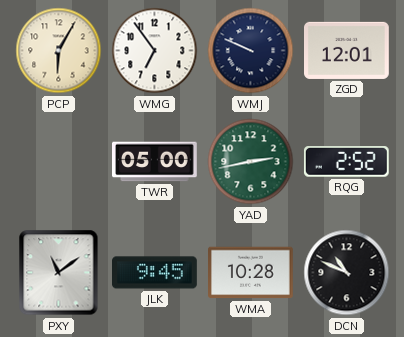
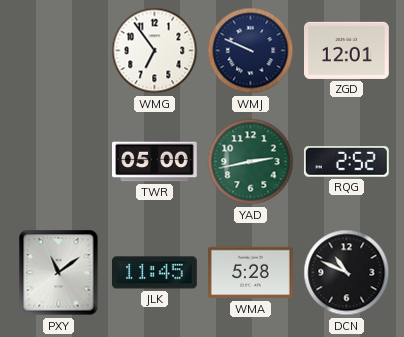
PCP: 6:05 -> none (59, 51)
JLK: 9:45 -> 11:45 (155, 273)
WMA: 10:28 -> 5:28 (251, 273)
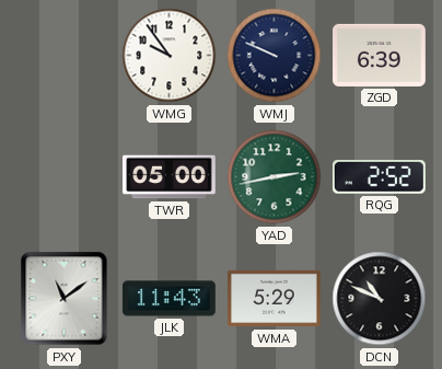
WMG: 6:54 -> 9:54 (170, 56)
ZGD: 12:01 -> 6:39 (380, 55)
JLK: 11:45 -> 11:43 (170, 299)
WMA: 5:28 -> 5:29 (275, 299)
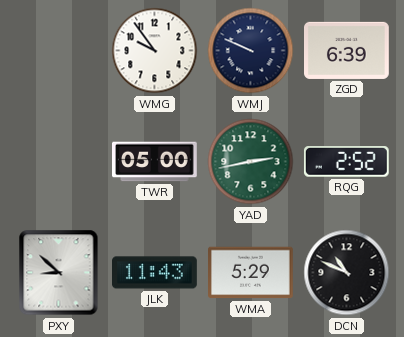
PXY: 11:09 -> 8:52 (59, 273)
